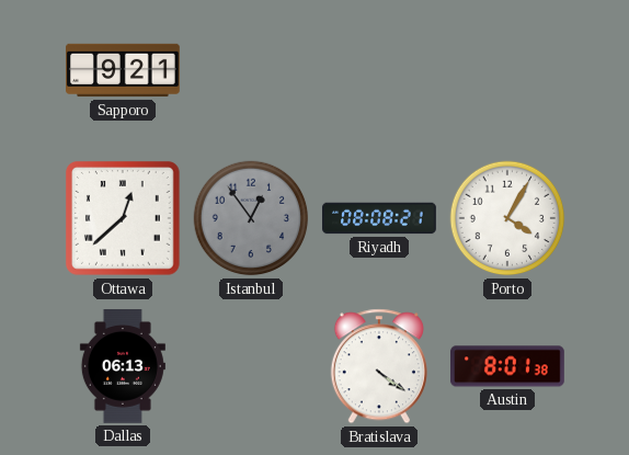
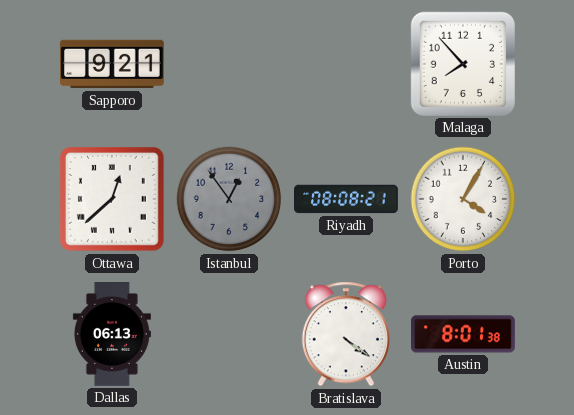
Malaga: none -> 7:53 (463, 64)
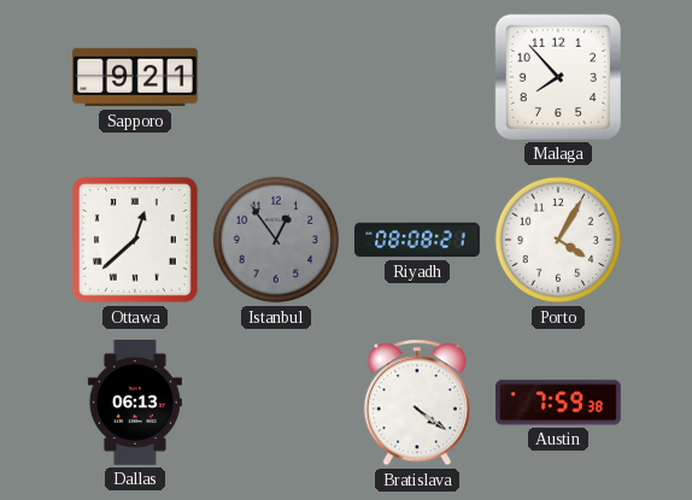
Austin: 8:01 -> 7:59 (559, 402)
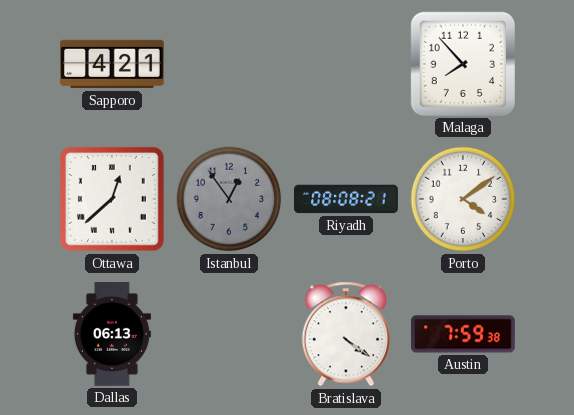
Sapporo: 9:21 -> 4:21 (113, 64)
Porto: 4:05 -> 4:09 (463, 199)
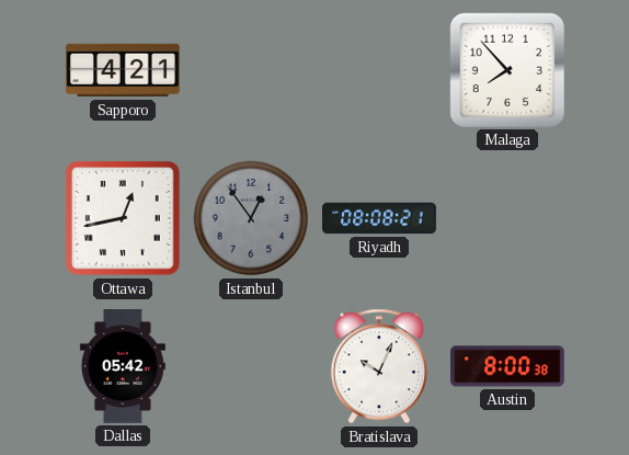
Ottawa: 12:38 -> 12:43 (123, 218)
Porto: 4:09 -> none (463, 199)
Dallas: 06:13 -> 05:42 (123, 367)
Bratislava: 4:21 -> 10:04 (379, 366)
Austin: 7:59 -> 8:00 (508, 366)
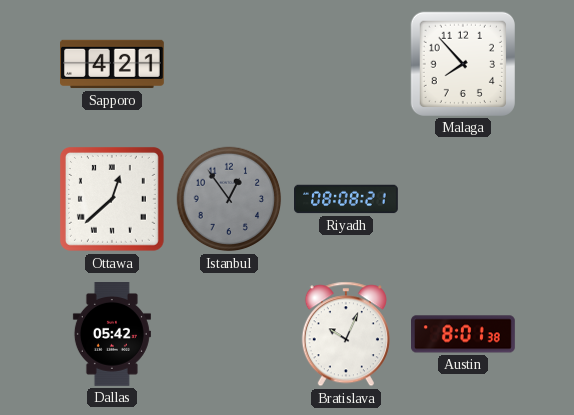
Ottawa: 12:43 -> 12:38 (112, 199)
Austin: 8:00 -> 8:01 (464, 334)
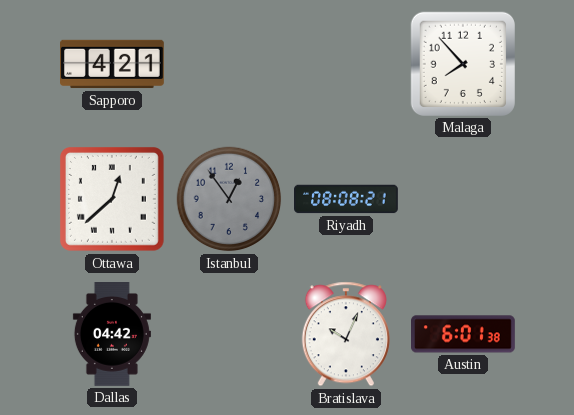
Dallas: 05:42 -> 04:42 (112, 335)
Austin: 8:01 -> 6:01 (464, 334)
